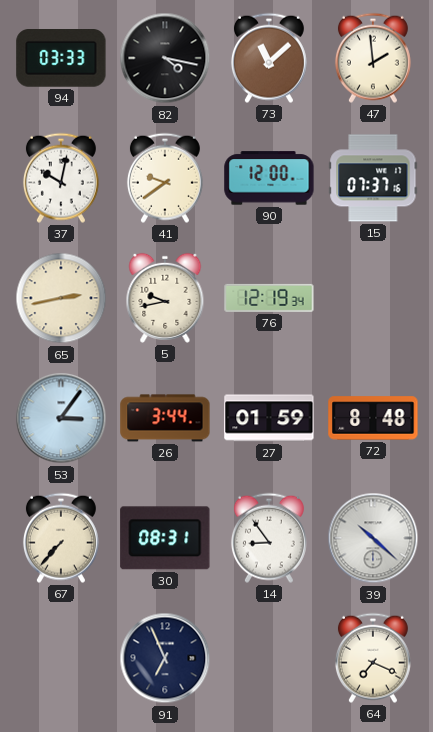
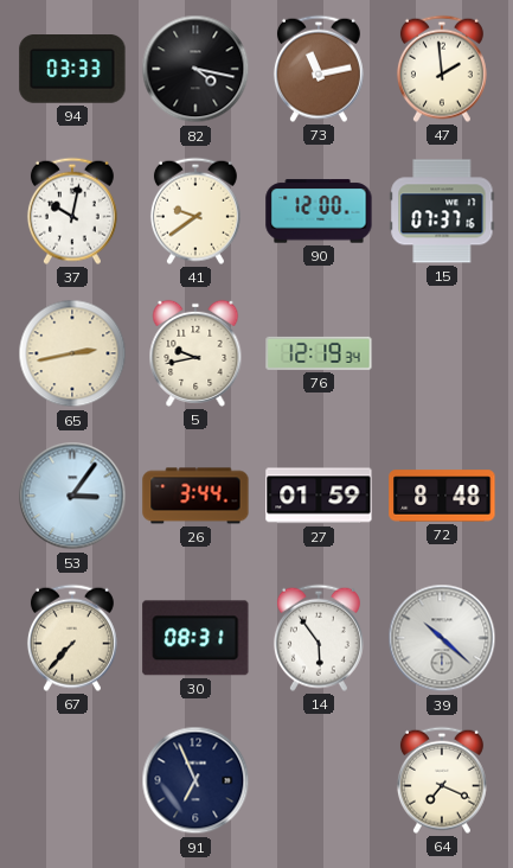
73: 11:08 -> 11:13 (319, 69)
14: 8:54 -> 5:54 (319, 638)
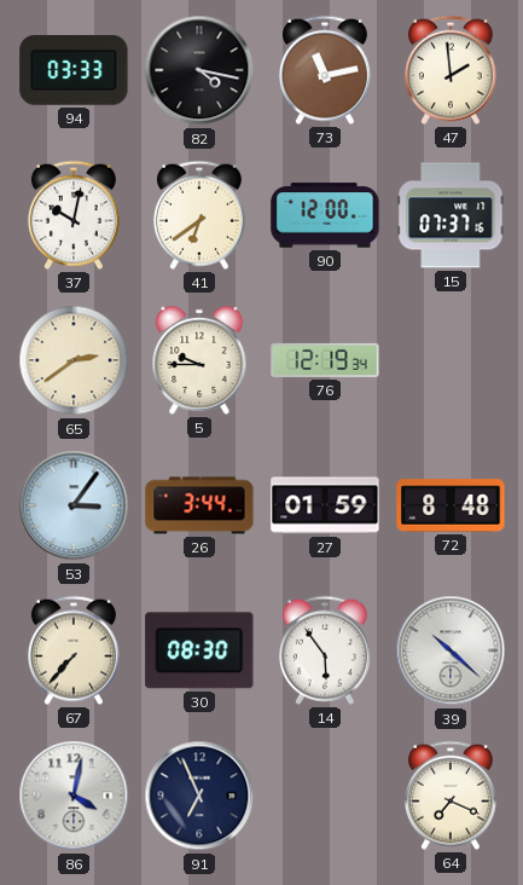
41: 9:39 -> 6:39 (199, 215)
65: 2:43 -> 2:39 (74, 360)
5: 9:43 -> 9:45 (199, 360)
30: 08:31 -> 08:30 (199, 650)
86: none -> 4:02 (74, 796)
